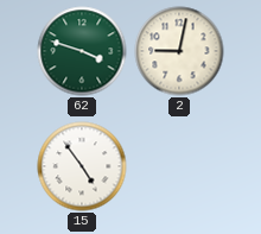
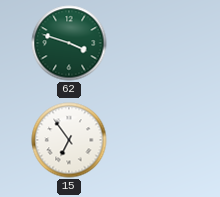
2: 9:02 -> none (179, 51)
15: 4:54 -> 6:54 (69, 140)
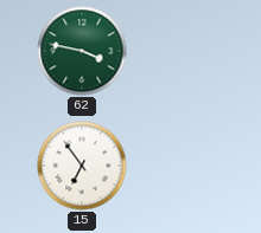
62: 3:48 -> 3:47 (82, 51)
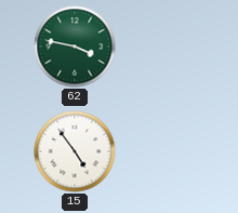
15: 6:54 -> 4:54 (75, 151)
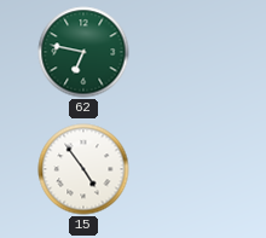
62: 3:47 -> 6:47 (83, 52)
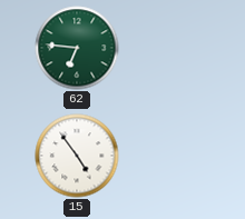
62: 6:47 -> 6:46 (77, 48)
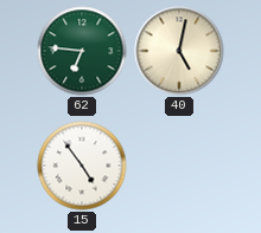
40: none -> 5:02 (179, 51)
